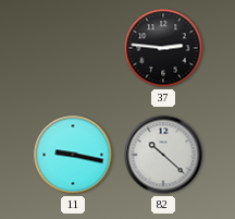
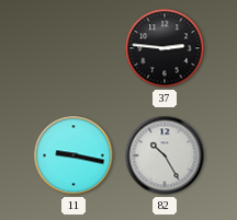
82: 10:22 -> 10:25 (165, 155)
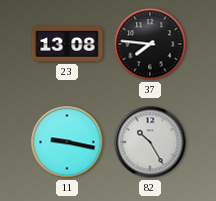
23: none -> 13:08 (67, 44)
37: 2:46 -> 7:46 (150, 44)
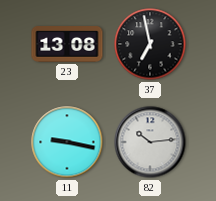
37: 7:46 -> 6:58 (150, 44)
82: 10:25 -> 10:14 (150, 142)
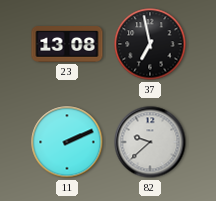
11: 9:17 -> 2:11 (67, 142)
82: 10:14 -> 9:38 (150, 142)
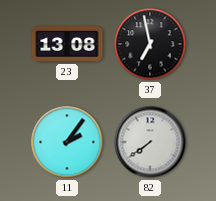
11: 2:11 -> 2:06 (67, 142)
82: 9:38 -> 7:39 (150, 142)
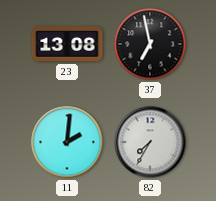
11: 2:06 -> 2:01 (67, 142)
82: 7:39 -> 7:35 (150, 142)
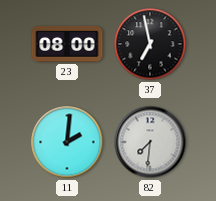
23: 13:08 -> 08:00 (67, 44)
82: 7:35 -> 7:31 (150, 142)
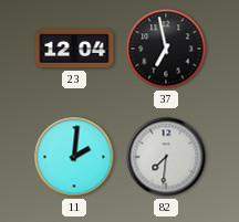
23: 08:00 -> 12:04 (74, 49)
